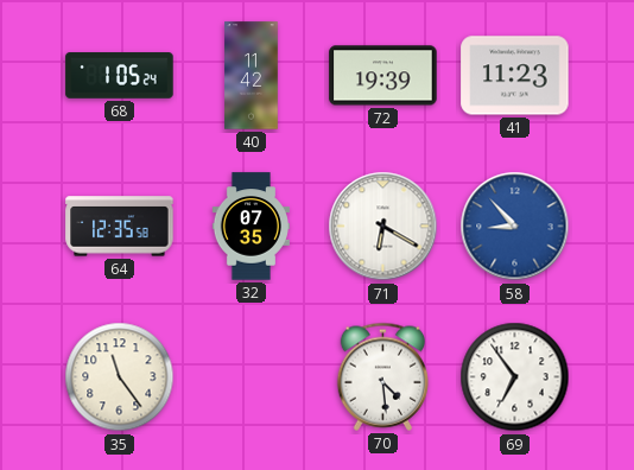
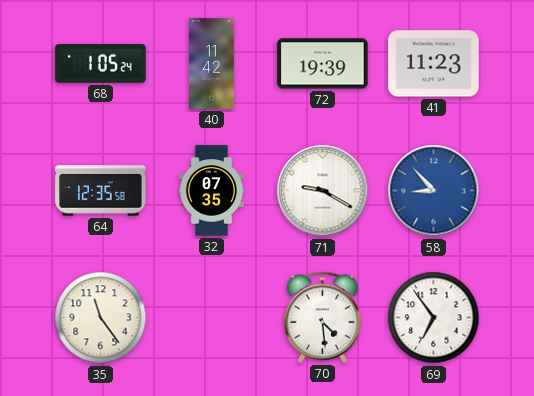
71: 6:20 -> 9:20 (323, 191)
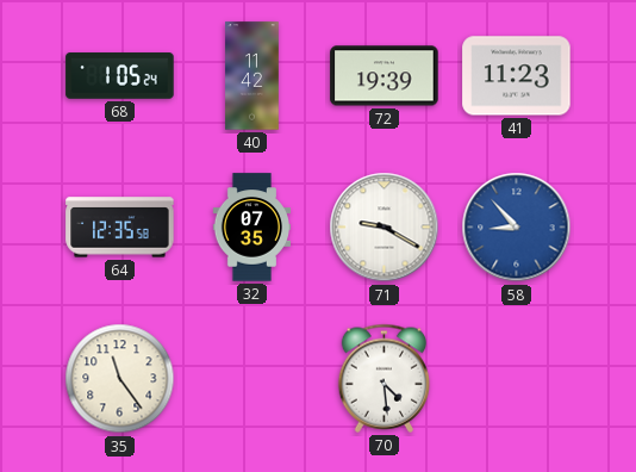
69: 6:54 -> none (434, 318)
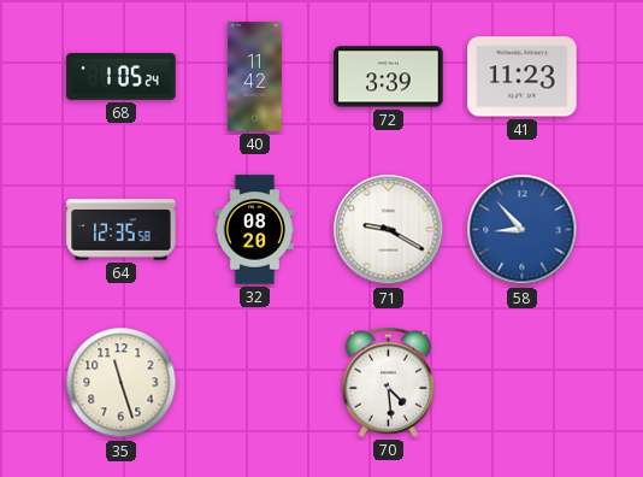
72: 19:39 -> 3:39 (389, 77)
32: 07:35 -> 08:20 (254, 230)
35: 11:24 -> 11:27 (122, 383)
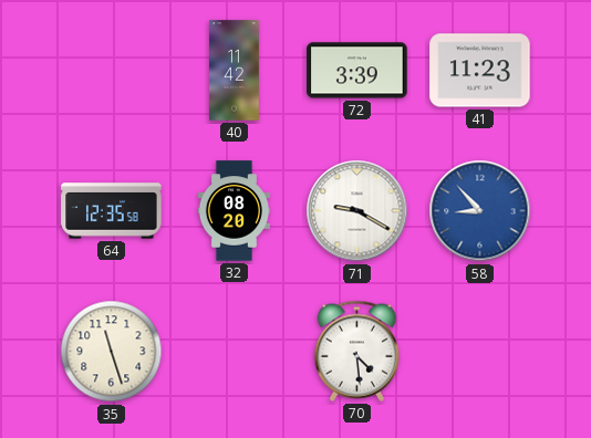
68: 1:05 -> none (122, 77)
